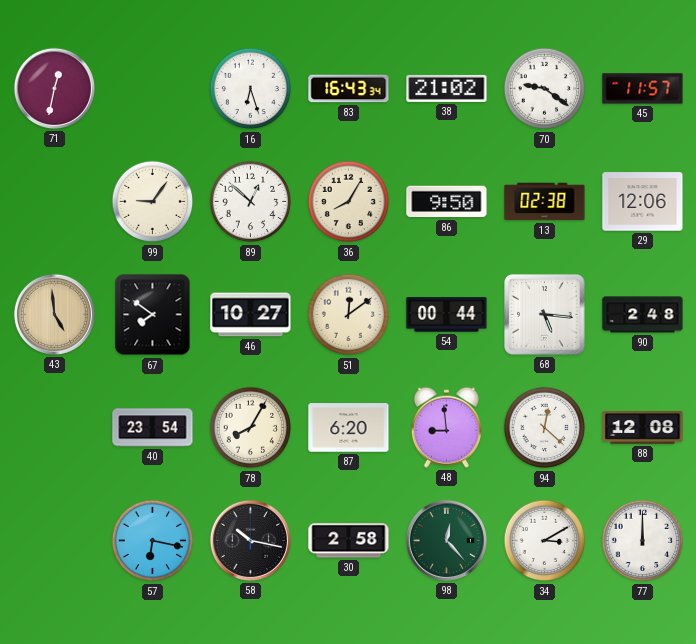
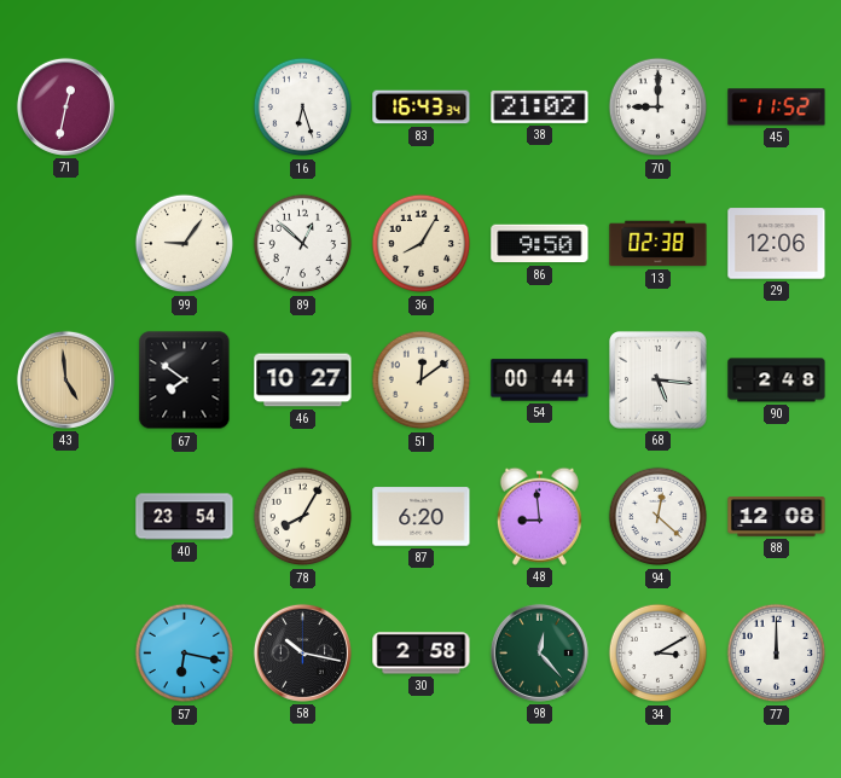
70: 9:21 -> 9:00 (659, 108)
45: 11:57 -> 11:52 (777, 108)
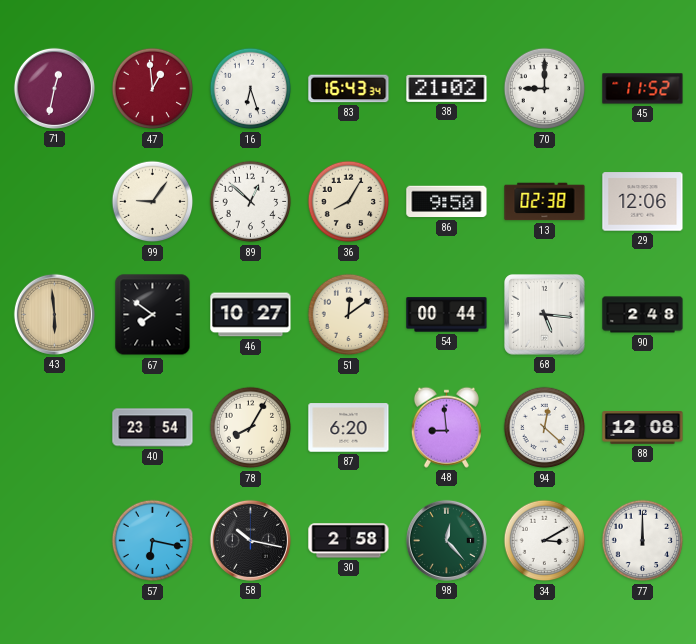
47: none -> 12:59 (153, 89)
43: 4:59 -> 5:59 (54, 314)
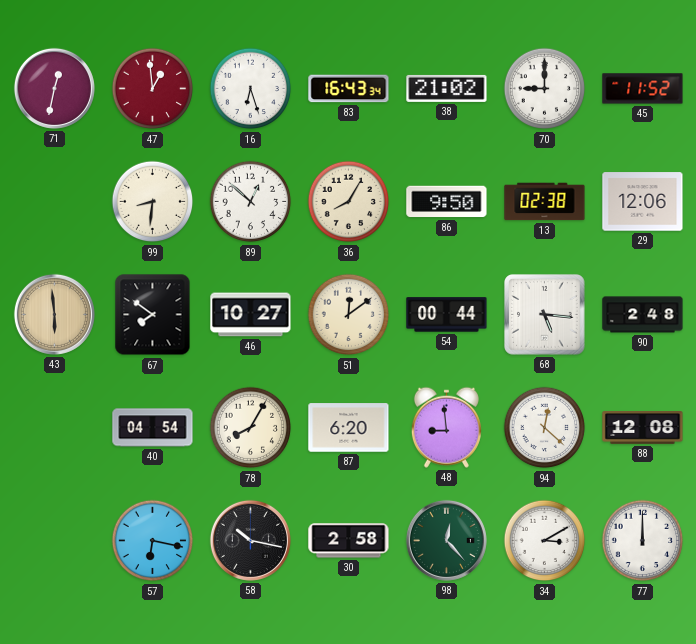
99: 9:06 -> 8:31 (153, 202)
40: 23:54 -> 04:54 (153, 428)
